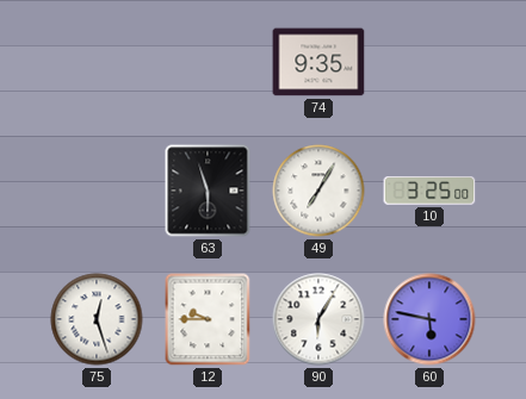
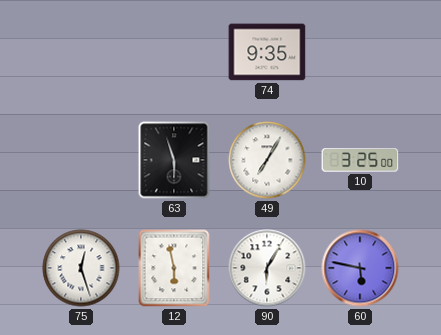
12: 9:45 -> 5:58 (174, 268)
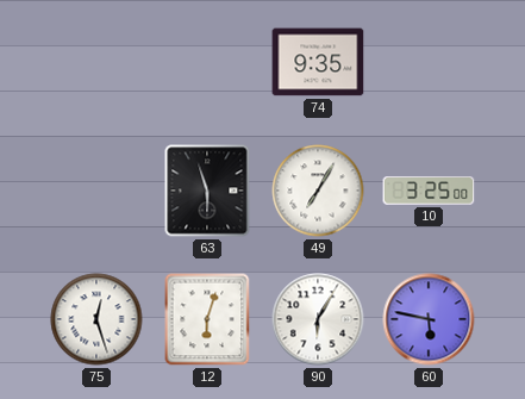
12: 5:58 -> 6:03 (207, 319)
